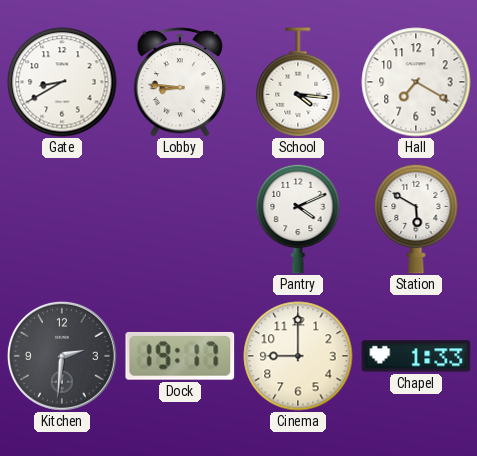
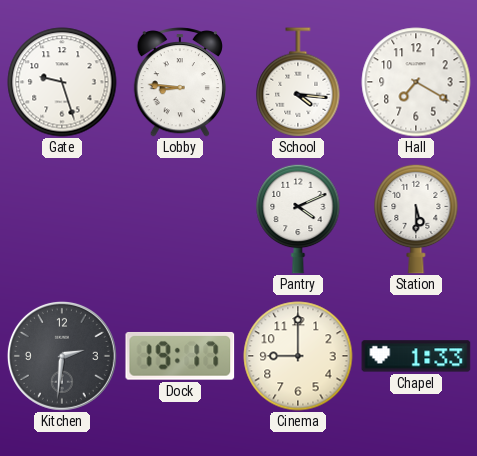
Gate: 8:40 -> 9:27 (62, 82)
Station: 5:50 -> 5:30 (416, 219)
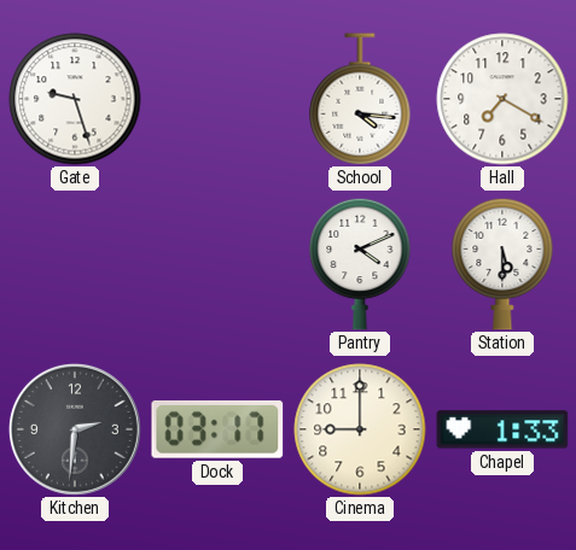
Lobby: 8:46 -> none (179, 82)
Dock: 19:17 -> 03:17 (217, 429)
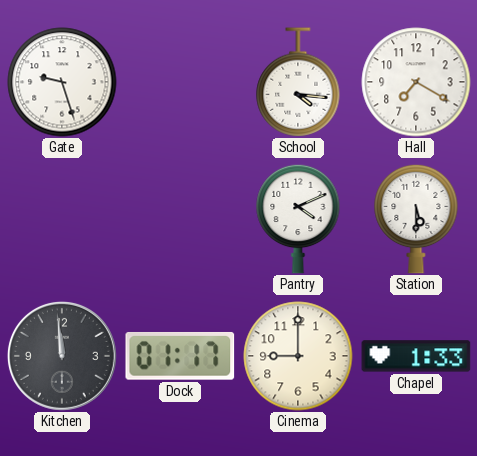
Kitchen: 2:31 -> 11:59 (62, 356)
Dock: 03:17 -> 01:17 (180, 356)
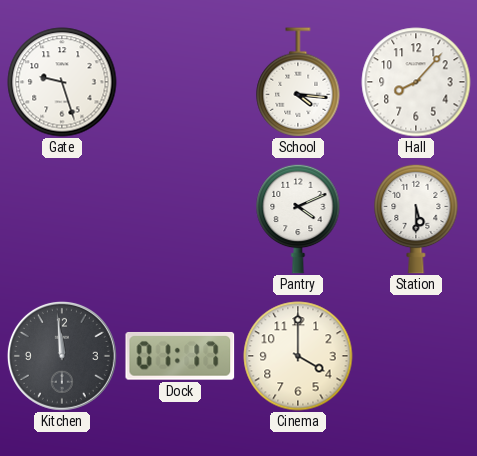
Hall: 7:20 -> 8:07 (416, 82)
Cinema: 9:00 -> 4:00 (298, 356)
Chapel: 1:33 -> none (416, 356)
